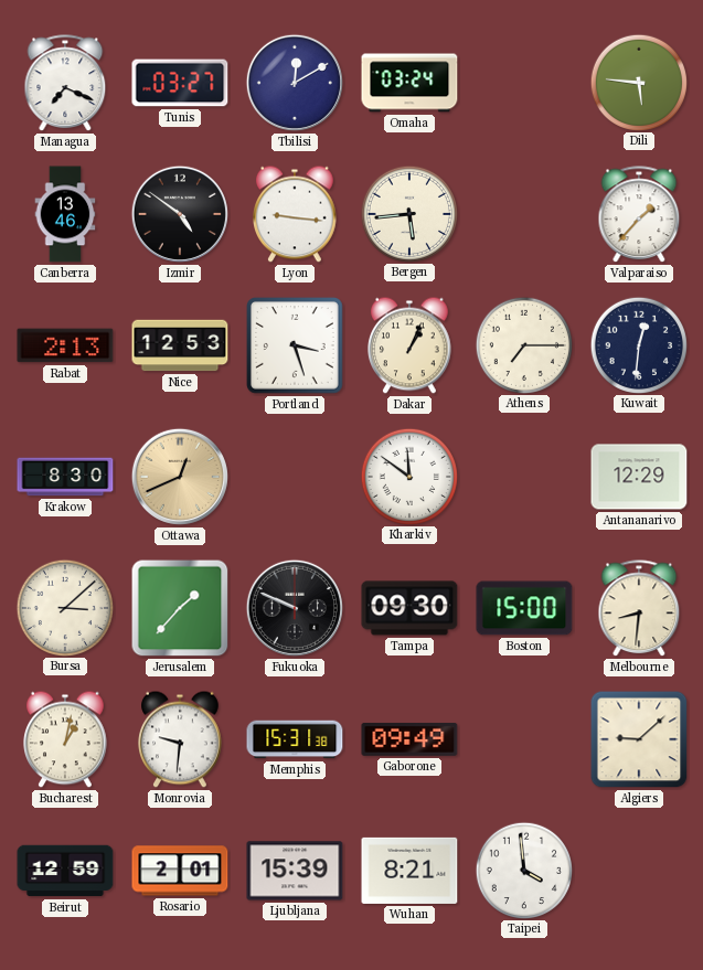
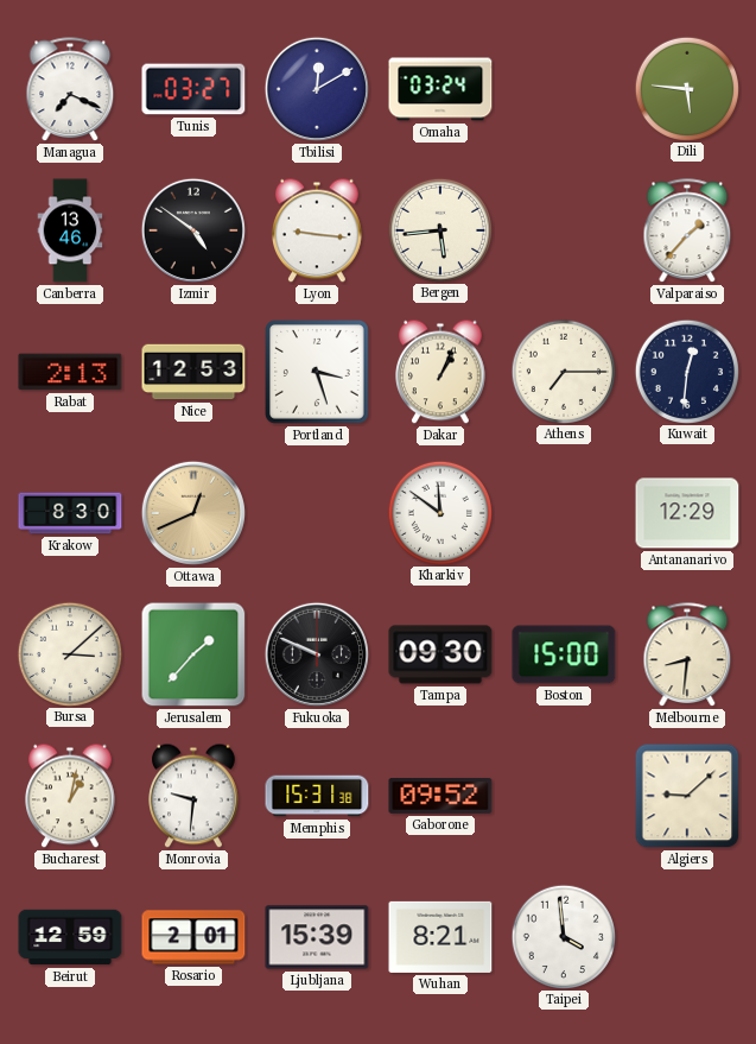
Gaborone: 09:49 -> 09:52 (440, 796)
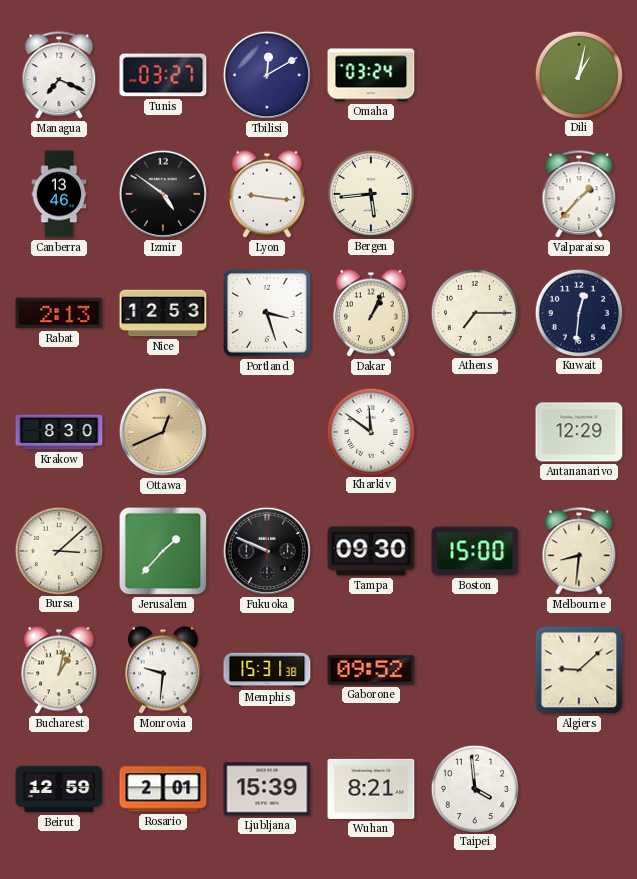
Dili: 5:46 -> 1:02 (578, 74)
